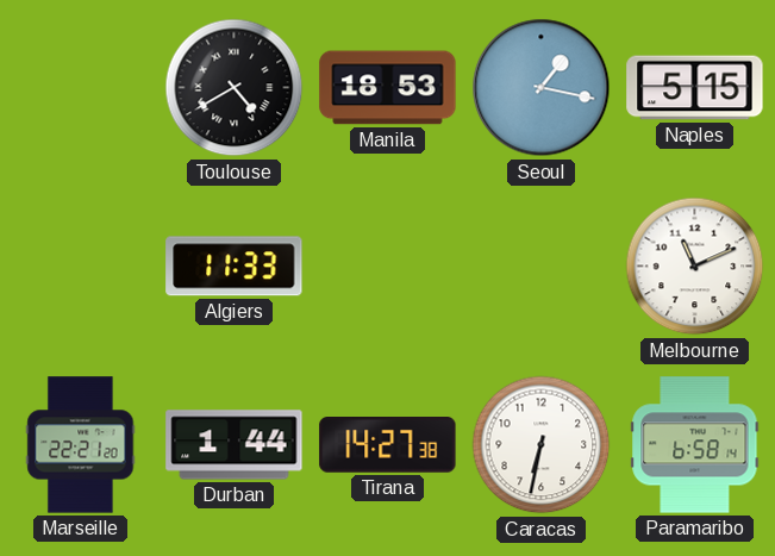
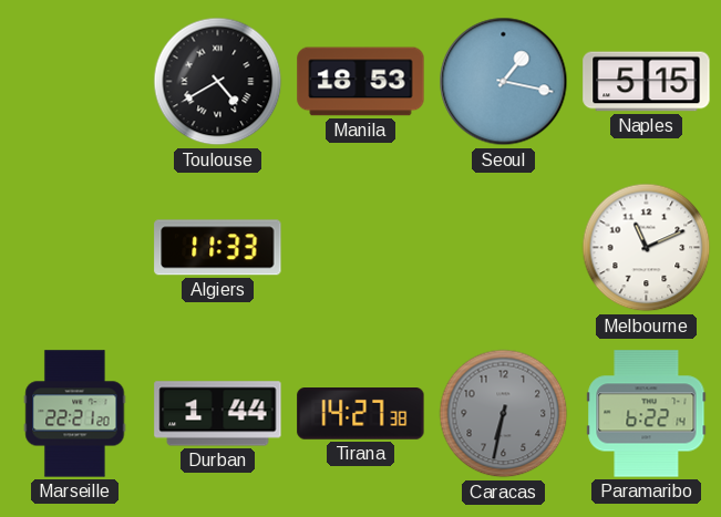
Caracas dial: white -> grey (504, 414)
Paramaribo: 6:58 -> 6:22 (647, 414)
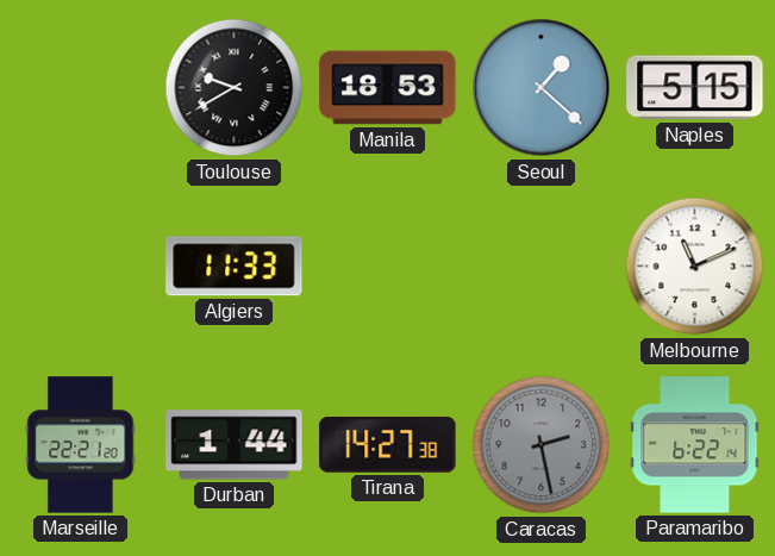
Toulouse: 4:40 -> 9:40 (235, 88)
Seoul: 1:17 -> 1:22 (542, 88)
Caracas: 6:32 -> 2:28 (542, 445)
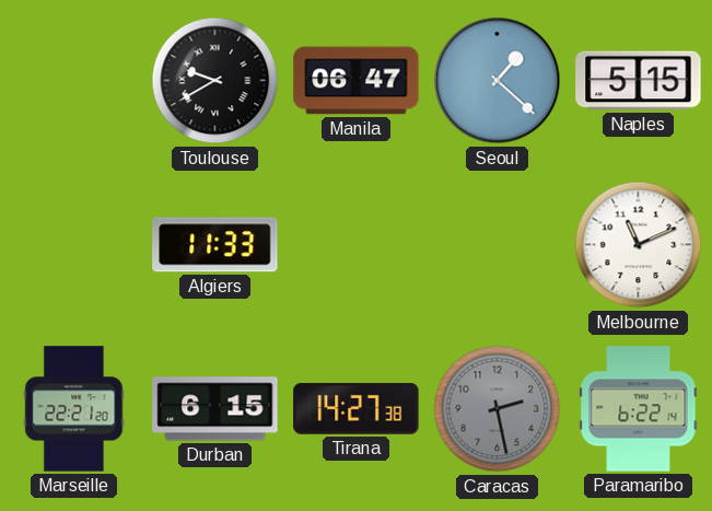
Manila: 18:53 -> 06:47 (357, 81)
Durban: 1:44 -> 6:15 (215, 409)
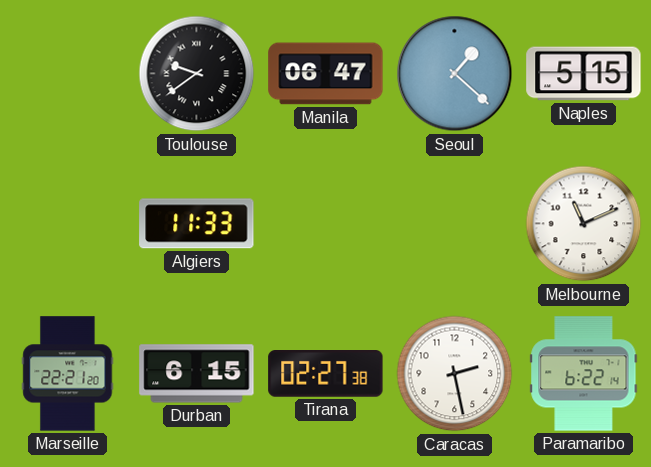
Toulouse: 9:40 -> 9:39 (197, 74)
Tirana: 14:27 -> 02:27 (326, 374)
Caracas dial: grey -> white (455, 374)
